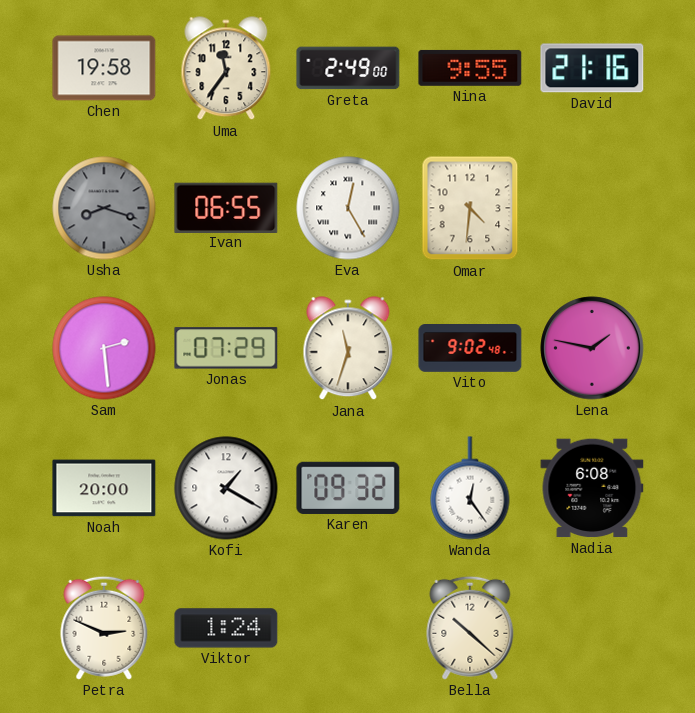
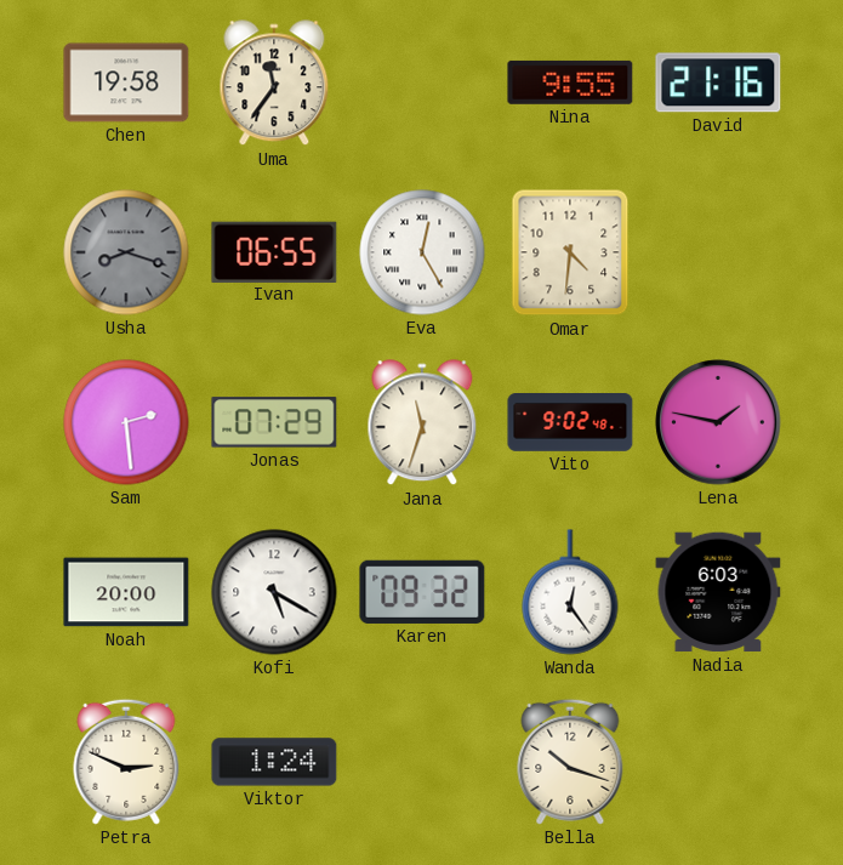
Greta: 2:49 -> none (348, 68)
Kofi: 1:20 -> 5:20 (274, 592)
Nadia: 6:08 -> 6:03 (718, 592)
Bella: 10:22 -> 10:18 (570, 762)
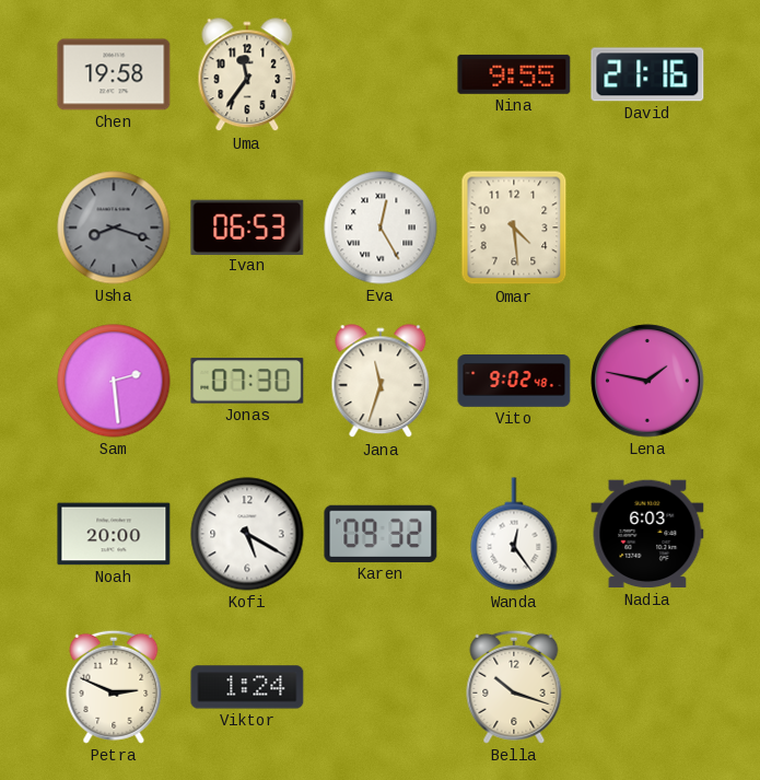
Ivan: 06:55 -> 06:53 (247, 226)
Omar: 4:31 -> 4:29 (514, 228)
Jonas: 07:29 -> 07:30 (247, 381)
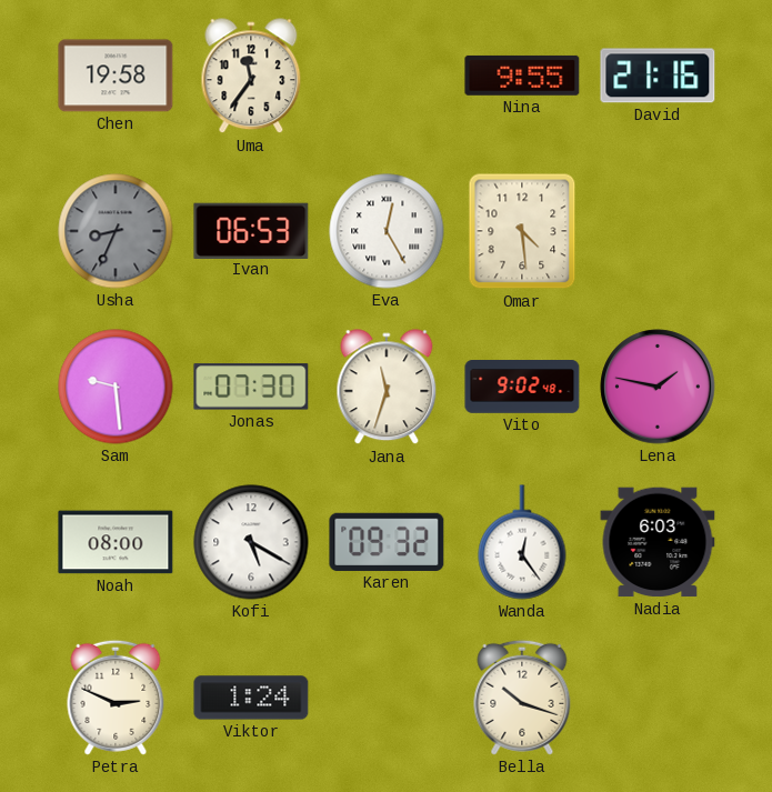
Usha: 8:18 -> 8:34 (116, 231)
Sam: 2:29 -> 9:29 (116, 387)
Noah: 20:00 -> 08:00 (116, 542)
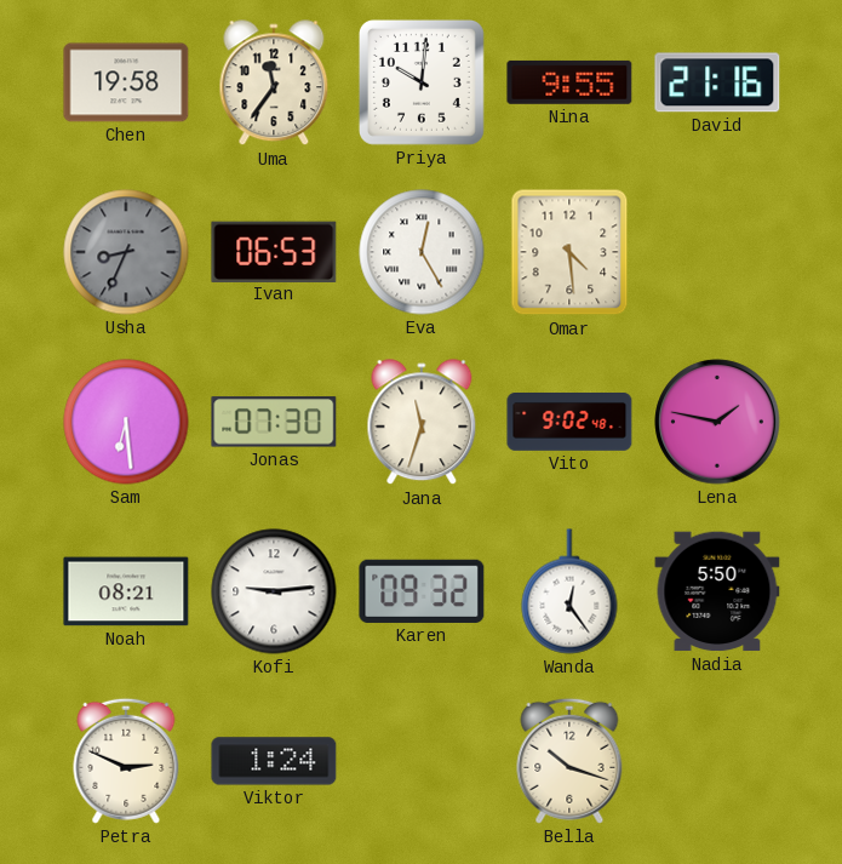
Priya: none -> 10:01 (422, 82)
Sam: 9:29 -> 6:29 (126, 422)
Noah: 08:00 -> 08:21 (126, 591)
Kofi: 5:20 -> 9:14 (274, 591)
Nadia: 6:03 -> 5:50 (717, 591)
